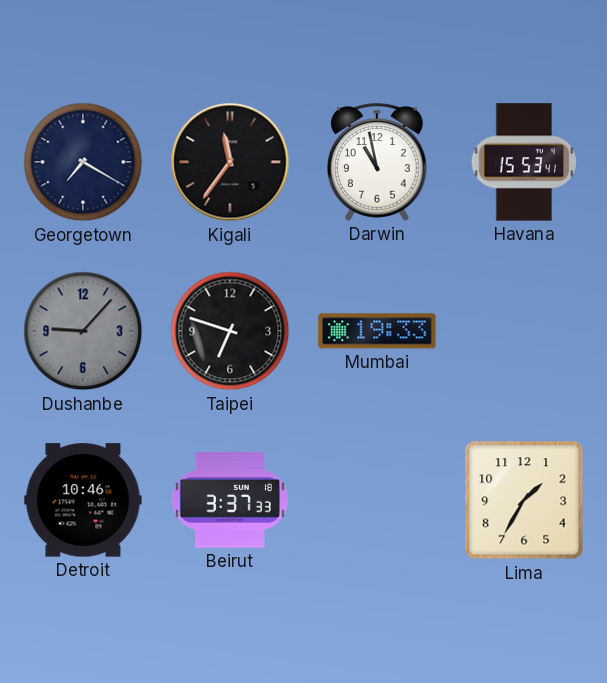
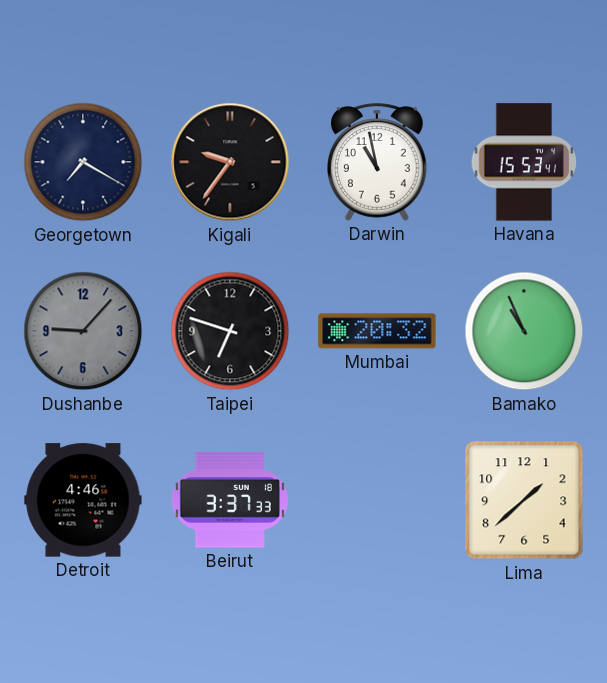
Kigali: 11:36 -> 9:36 (230, 162)
Mumbai: 19:33 -> 20:32 (377, 331)
Bamako: none -> 10:56 (524, 331)
Detroit: 10:46 -> 4:46 (83, 500)
Lima: 1:35 -> 1:38 (524, 500)
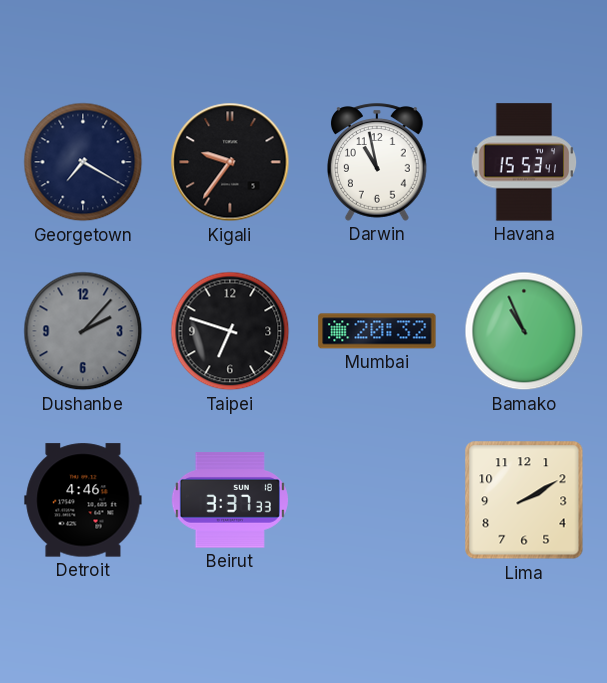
Dushanbe: 9:07 -> 2:07 (83, 331)
Lima: 1:38 -> 2:10 (524, 500)
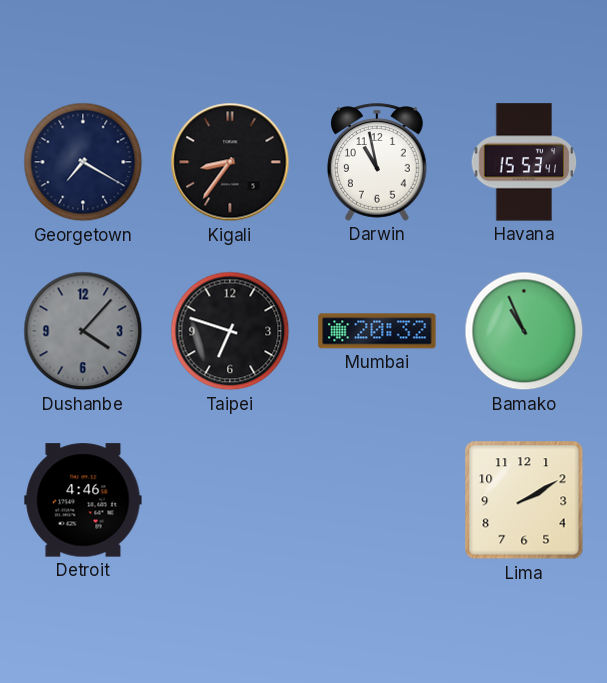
Kigali: 9:36 -> 8:36 (230, 162)
Dushanbe: 2:07 -> 4:07 (83, 331)
Beirut: 3:37 -> none (230, 500)
